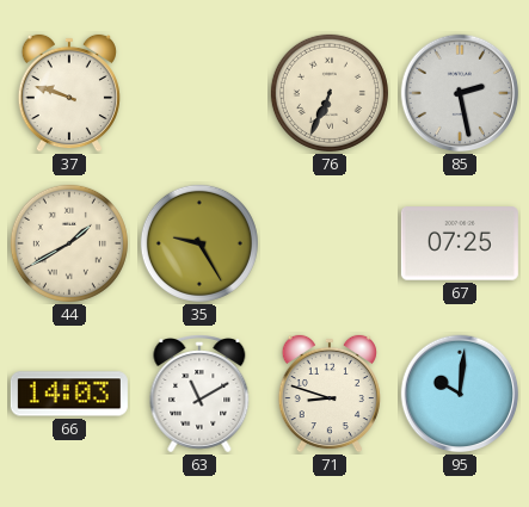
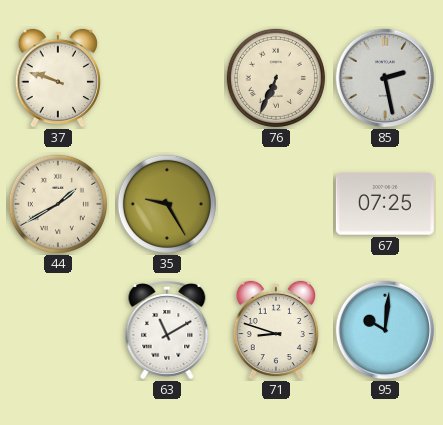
66: 14:03 -> none (69, 394)
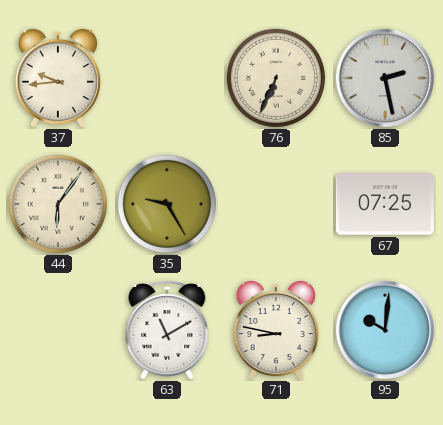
37: 9:48 -> 9:44 (58, 78)
44: 1:40 -> 6:06 (58, 204)
71: 8:48 -> 8:47 (276, 330)
